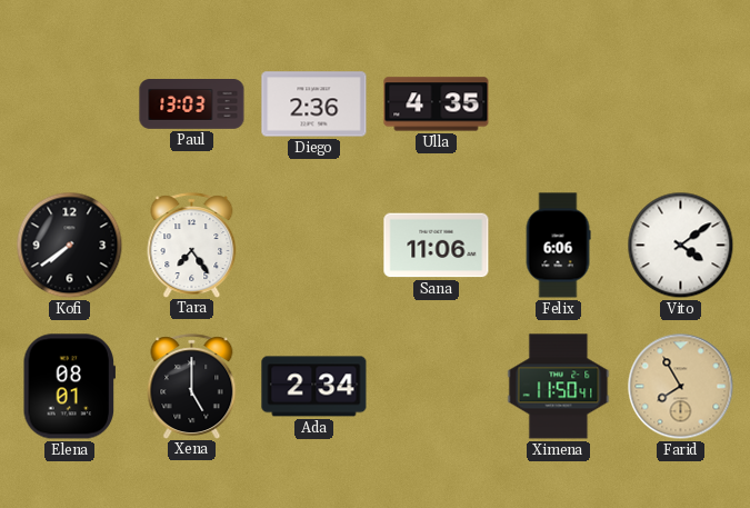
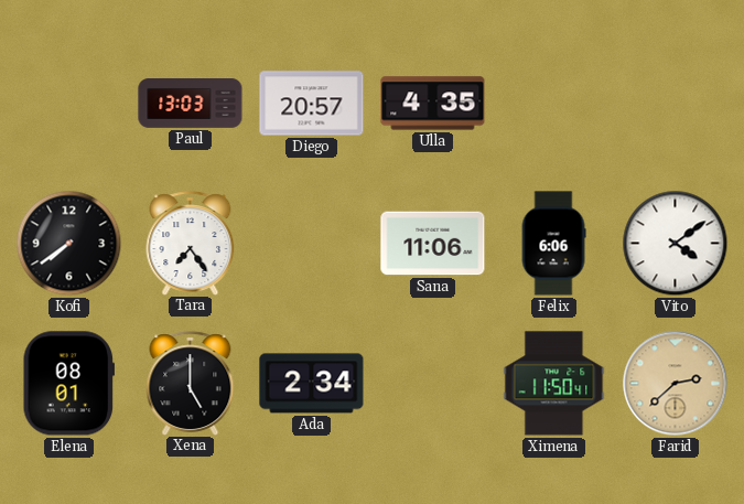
Diego: 2:36 -> 20:57 (312, 104)
Farid: 7:55 -> 2:38 (676, 384)
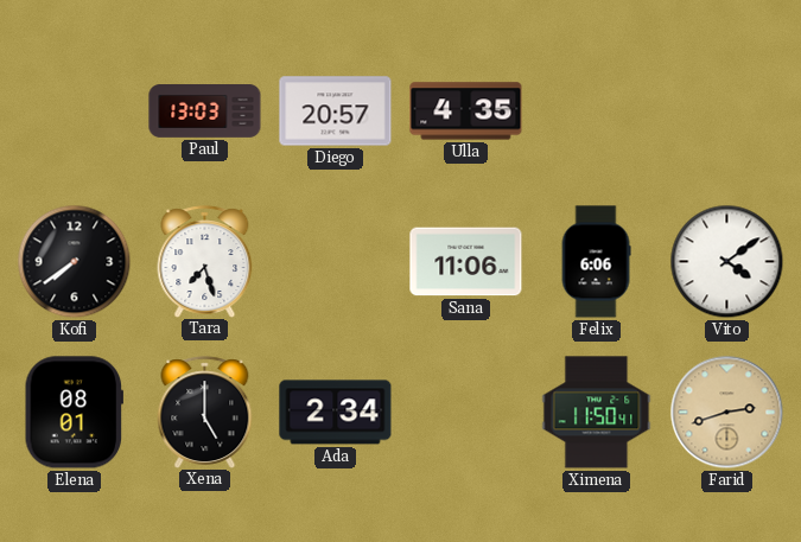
Tara: 7:24 -> 7:27 (205, 261)
Farid: 2:38 -> 2:42 (727, 413)
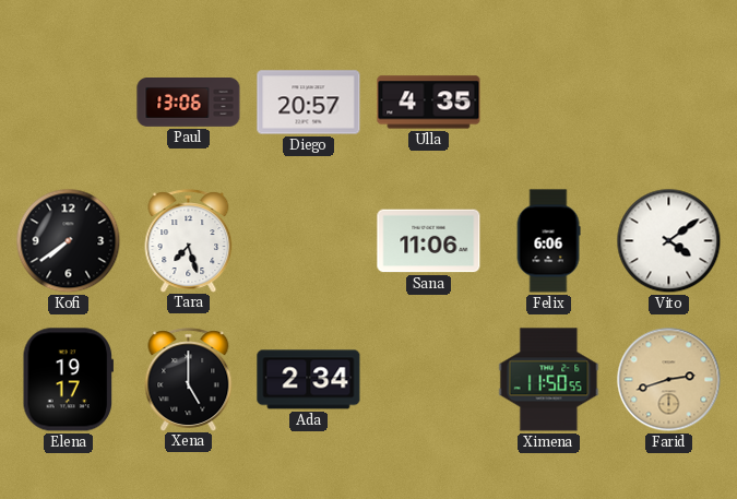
Paul: 13:03 -> 13:06 (189, 103)
Elena: 08:01 -> 19:17 (68, 380)
Ximena: 11:50:41 -> 11:50:55 (549, 380)
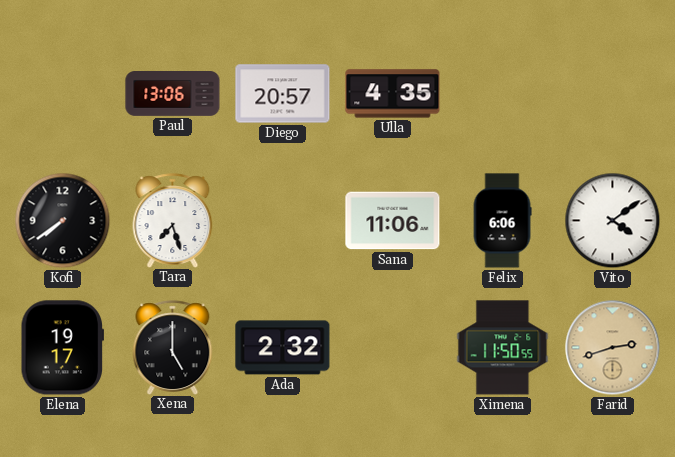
Ada: 2:34 -> 2:32 (283, 348)
